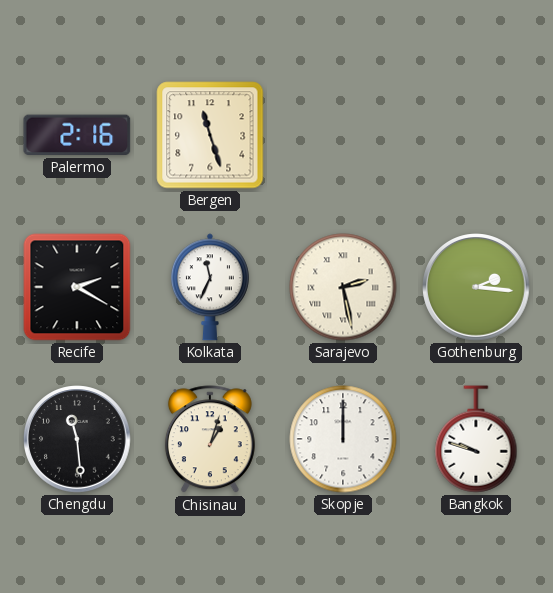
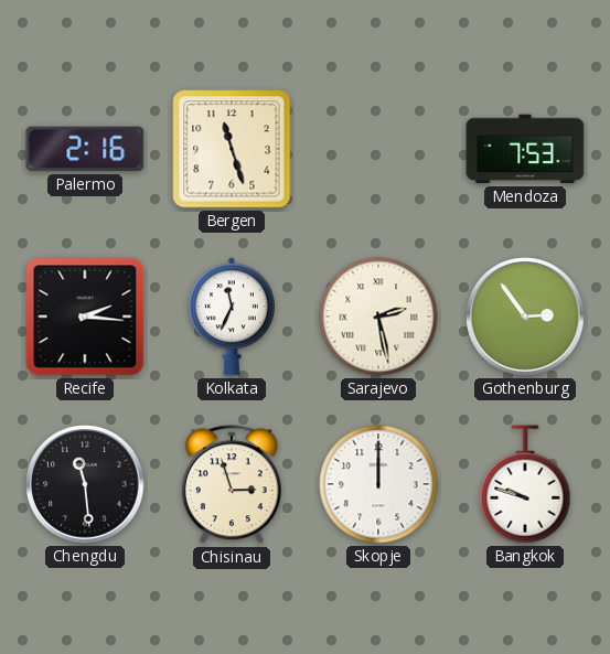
Mendoza: none -> 7:53 (525, 149)
Recife: 2:20 -> 2:16 (85, 317)
Gothenburg: 2:16 -> 2:54 (525, 317)
Chisinau: 1:03 -> 2:57 (232, 485)
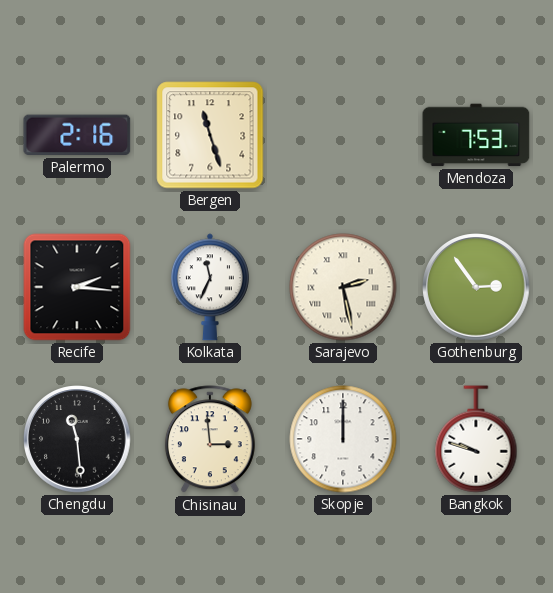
Chisinau: 2:57 -> 2:59 (210, 440)
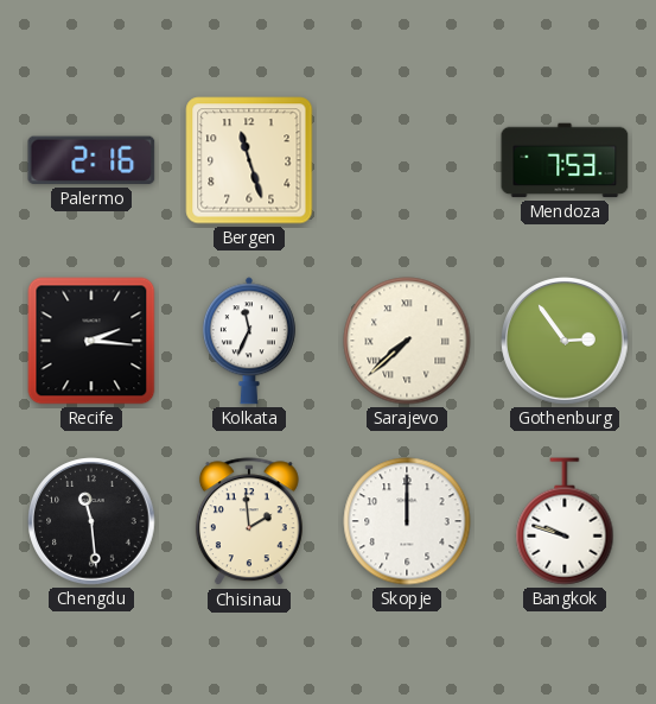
Sarajevo: 2:28 -> 7:38 (407, 341)
Chisinau: 2:59 -> 1:59 (249, 522)
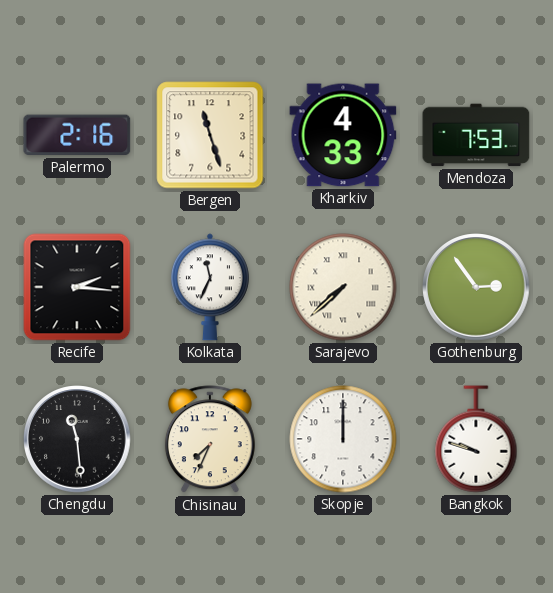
Kharkiv: none -> 4:33 (343, 135)
Chisinau: 1:59 -> 7:34 (210, 440)
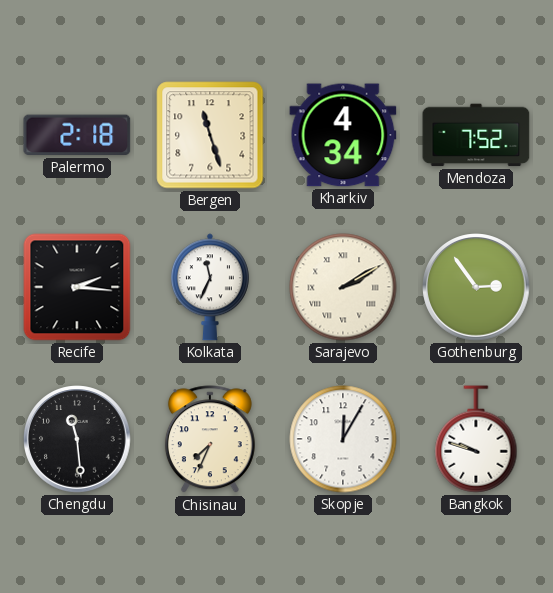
Palermo: 2:16 -> 2:18 (77, 135)
Kharkiv: 4:33 -> 4:34 (343, 135)
Mendoza: 7:53 -> 7:52 (476, 135)
Sarajevo: 7:38 -> 2:10 (343, 287)
Skopje: 12:00 -> 12:05 (343, 439)
